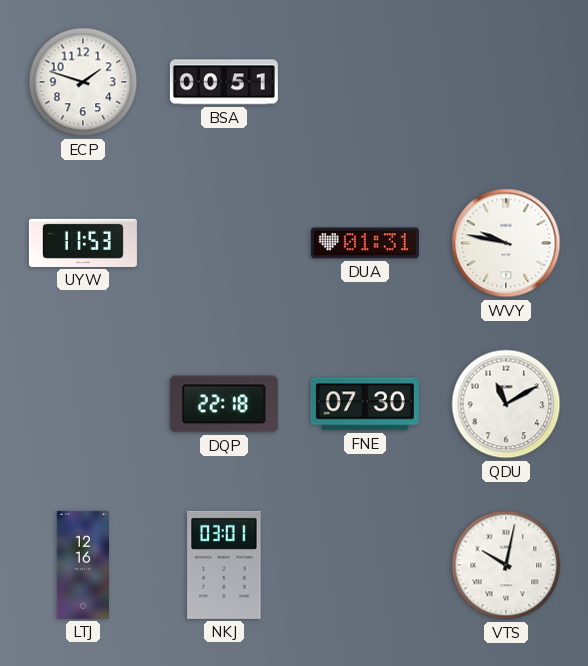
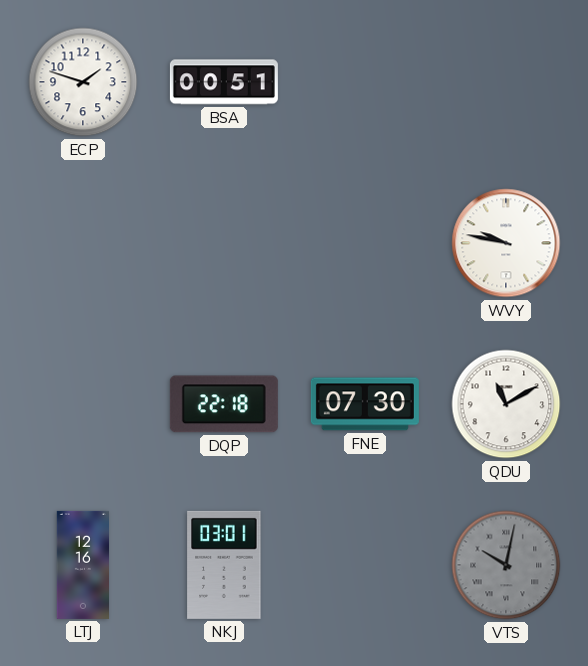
UYW: 11:53 -> none (83, 243)
DUA: 01:31 -> none (365, 243)
VTS dial: white -> grey (506, 565)
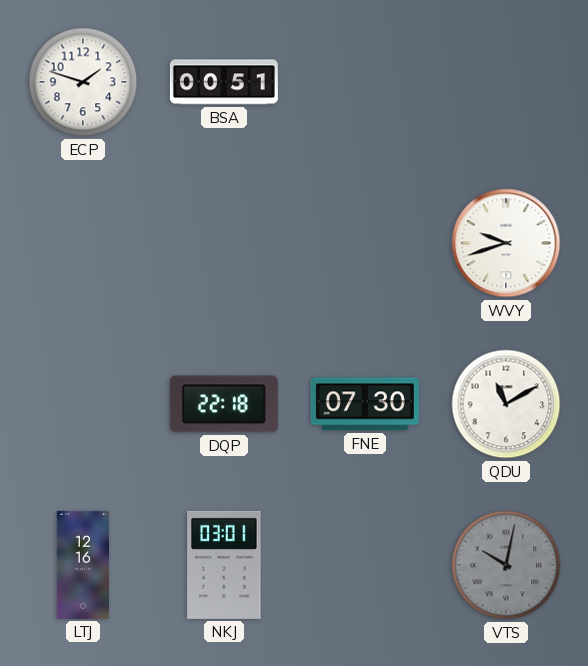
WVY: 9:47 -> 9:42 (506, 243)
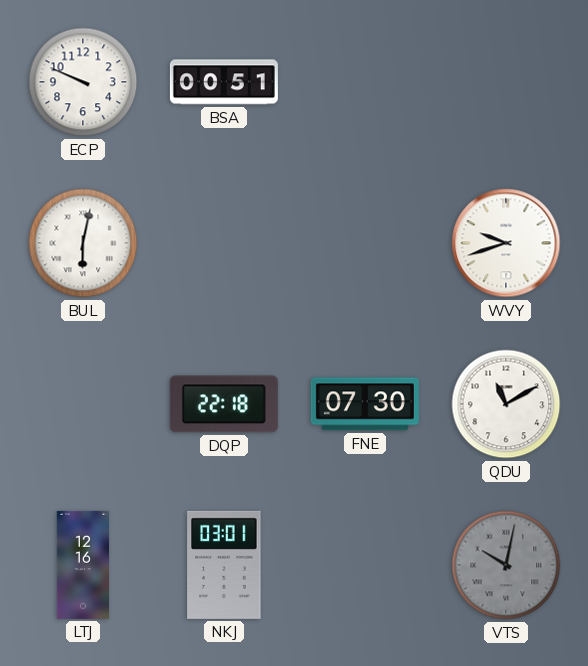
ECP: 1:48 -> 9:49 (83, 82)
BUL: none -> 6:02 (83, 243)
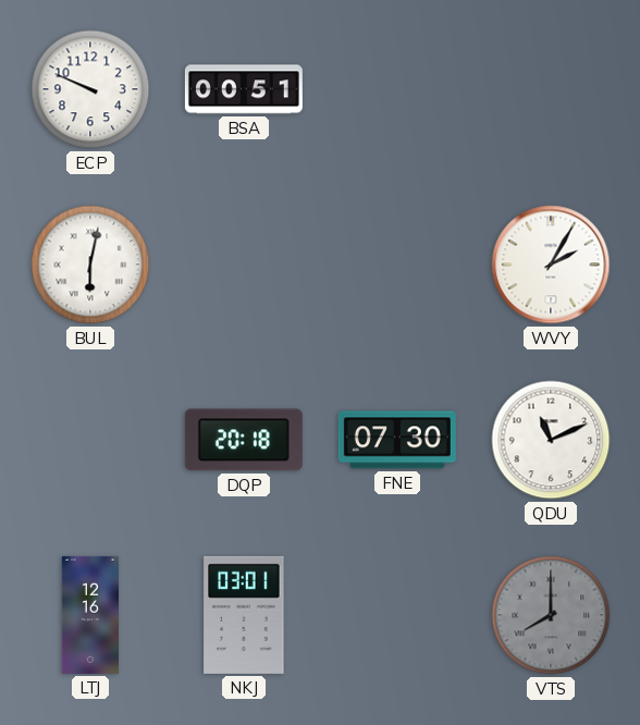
WVY: 9:42 -> 2:05 (551, 265)
DQP: 22:18 -> 20:18 (244, 440)
QDU: 11:10 -> 11:11 (551, 440)
VTS: 10:02 -> 8:00 (551, 615)
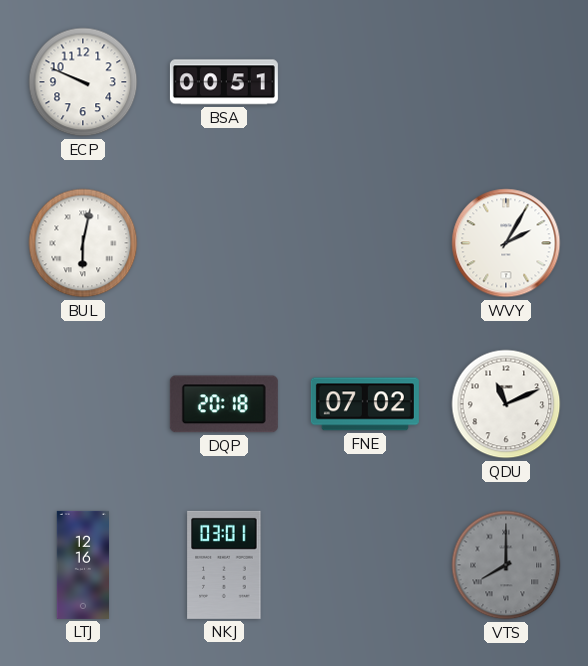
FNE: 07:30 -> 07:02 (365, 404)
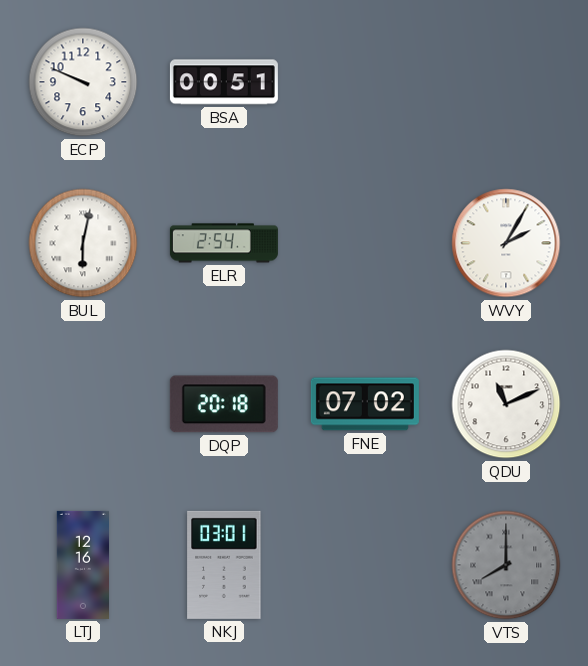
ELR: none -> 2:54 (224, 243)
